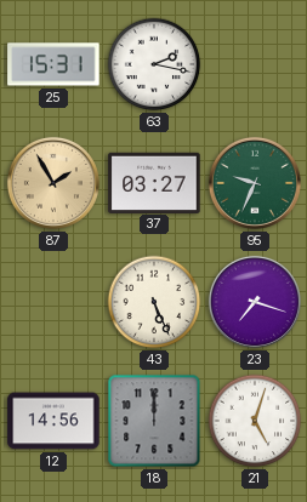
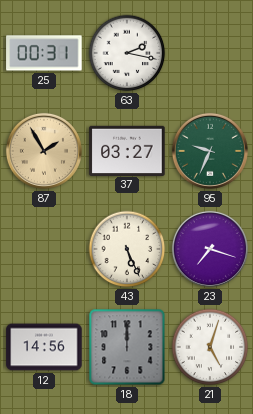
25: 15:31 -> 00:31 (44, 53)
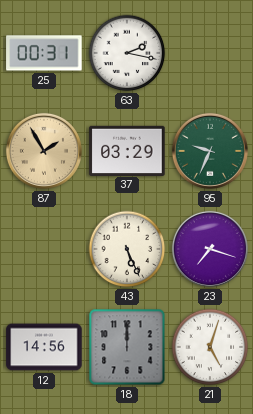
37: 03:27 -> 03:29 (127, 150)
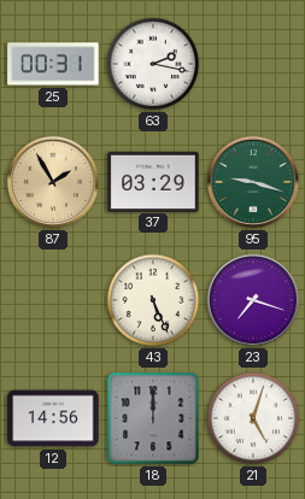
95: 9:34 -> 9:18 (253, 182)
